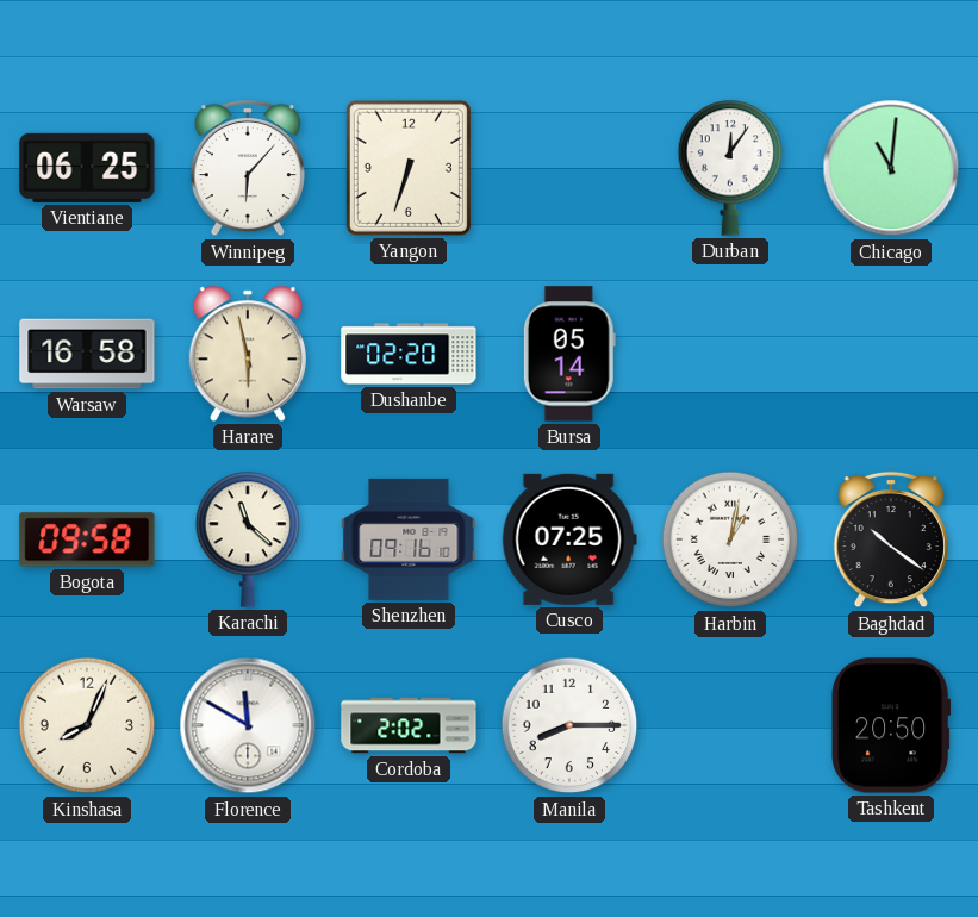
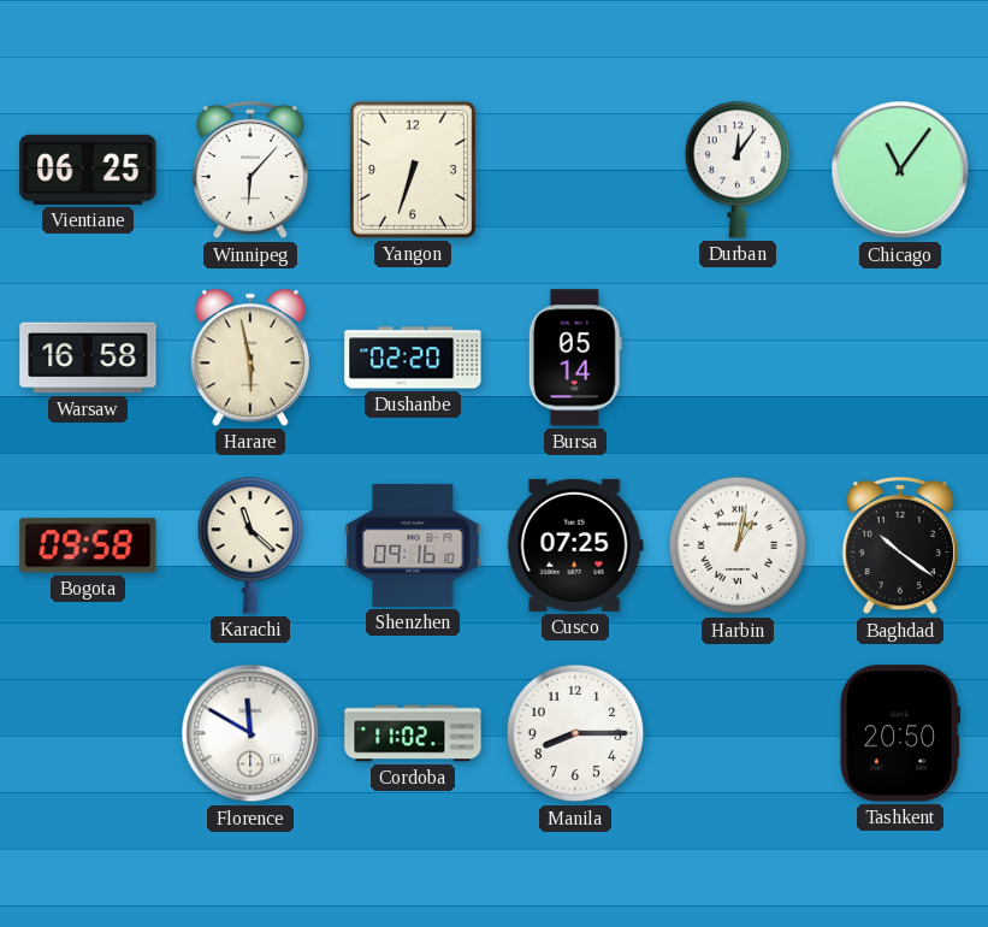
Chicago: 11:01 -> 11:06 (900, 170)
Kinshasa: 8:04 -> none (87, 725)
Cordoba: 2:02 -> 11:02 (413, 733)
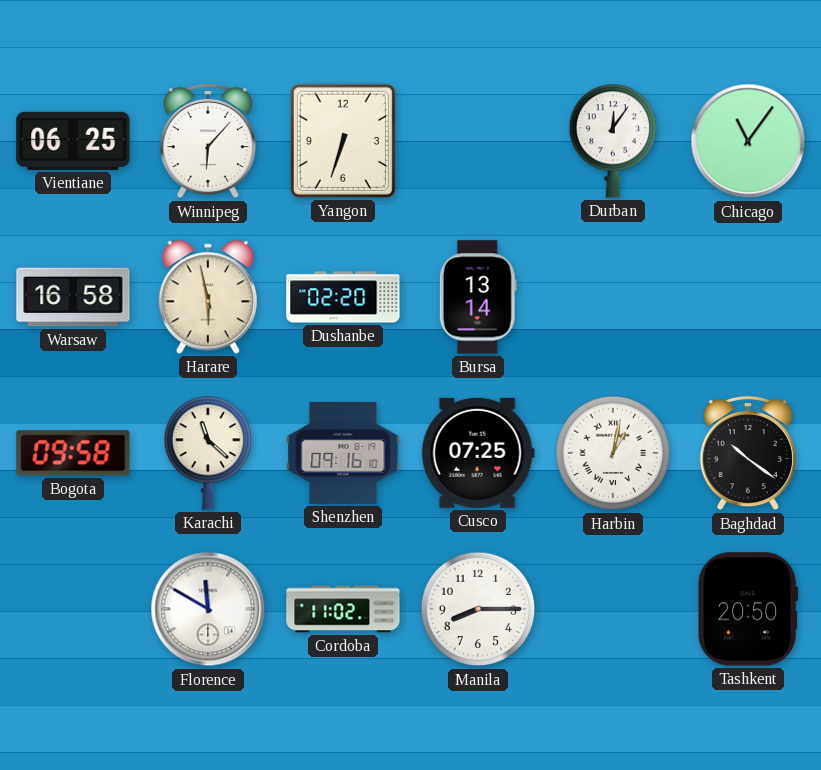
Bursa: 05:14 -> 13:14 (478, 297)
